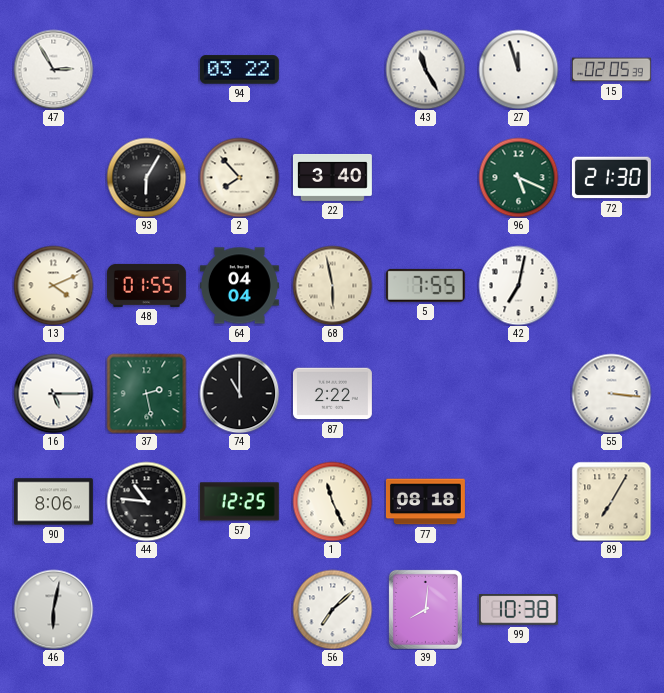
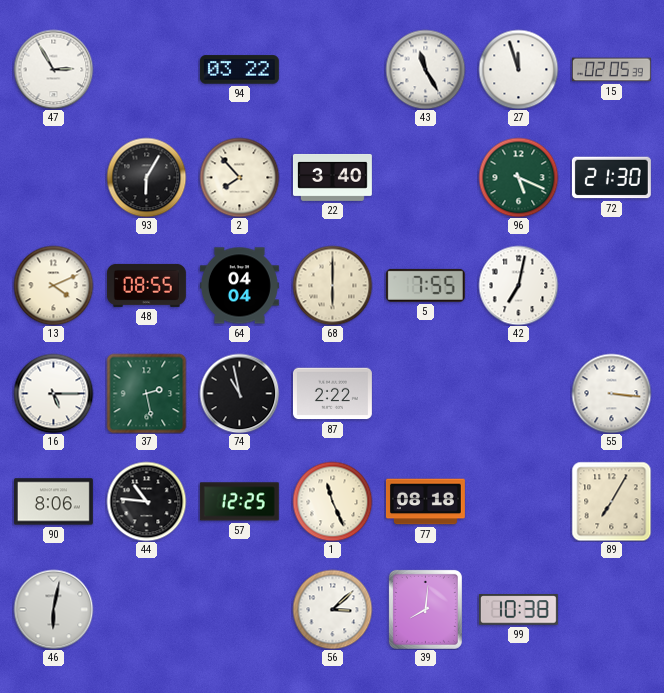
48: 01:55 -> 08:55 (146, 285)
68: 5:58 -> 6:00 (332, 285)
74: 11:00 -> 10:58 (239, 393)
56: 7:08 -> 3:08 (332, 609)
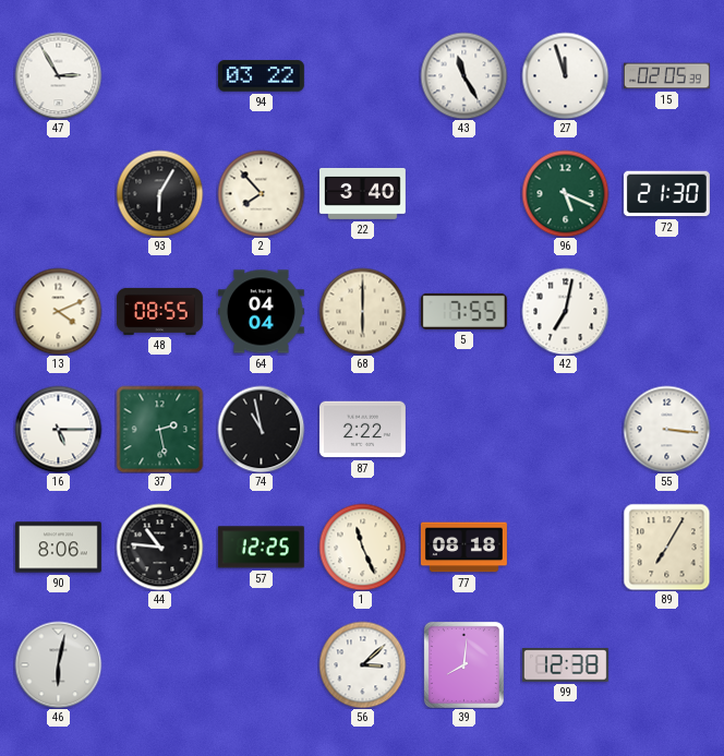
99: 10:38 -> 12:38 (565, 665)
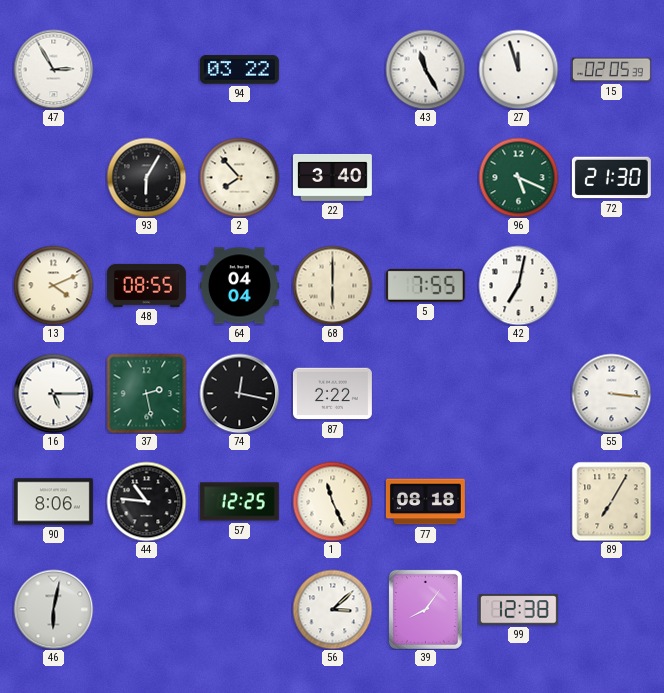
74: 10:58 -> 12:17 (239, 393)
39: 8:01 -> 8:06 (425, 609)
